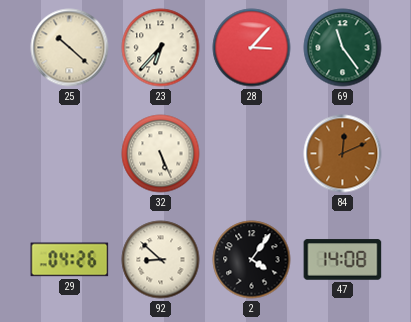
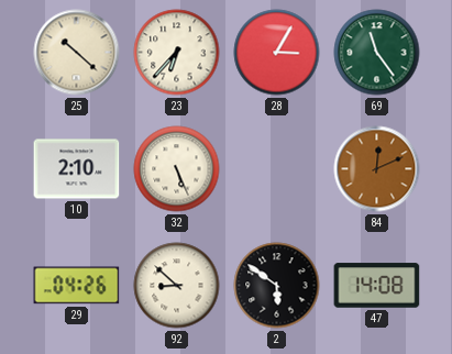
28: 3:07 -> 3:05 (277, 53)
10: none -> 2:10 (77, 169)
2: 4:06 -> 5:51 (277, 286)
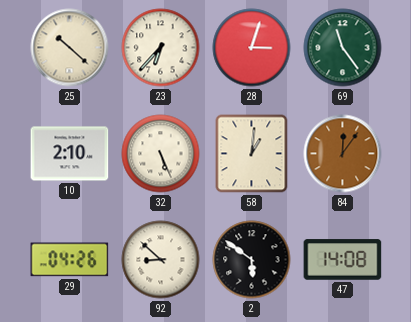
28: 3:05 -> 3:03 (252, 48)
58: none -> 1:01 (252, 154)
84: 12:11 -> 12:06 (343, 154)
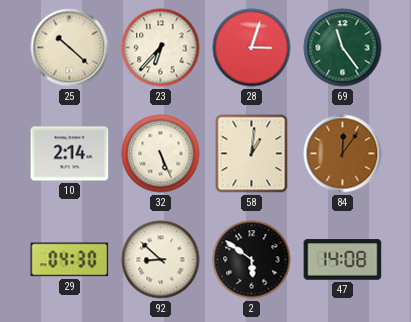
10: 2:10 -> 2:14 (70, 154)
29: 04:26 -> 04:30 (70, 260)
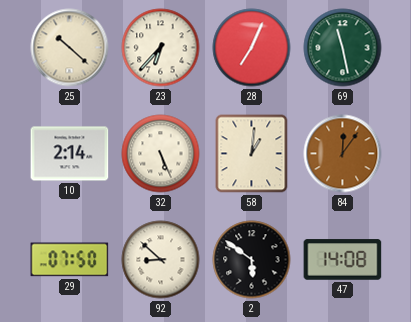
28: 3:03 -> 7:04 (252, 48)
69: 11:24 -> 11:28 (343, 48)
29: 04:30 -> 07:50 (70, 260)
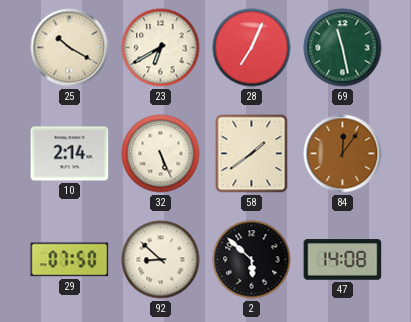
25: 10:22 -> 10:20 (70, 48)
23: 6:37 -> 6:40 (161, 48)
58: 1:01 -> 1:39 (252, 154)
2: 5:51 -> 5:52 (252, 260)
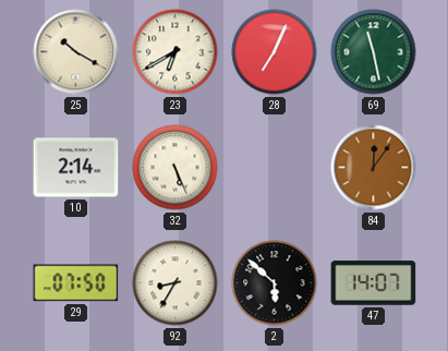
58: 1:39 -> none (252, 154)
92: 8:52 -> 8:35 (175, 283)
47: 14:08 -> 14:07 (374, 283)
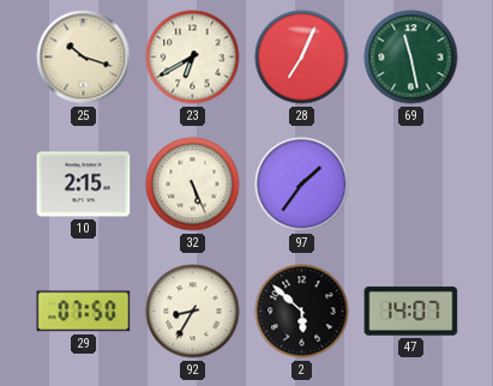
25: 10:20 -> 10:18 (84, 58)
10: 2:14 -> 2:15 (84, 185)
97: none -> 1:36 (302, 185)
84: 12:06 -> none (374, 168)
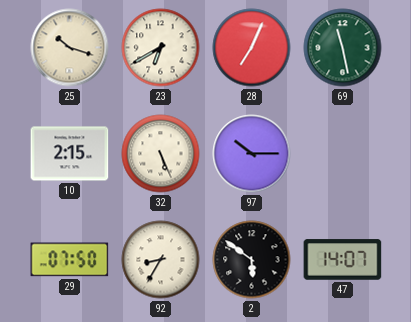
97: 1:36 -> 10:15 (252, 154)
2: 5:52 -> 5:51 (252, 260)
